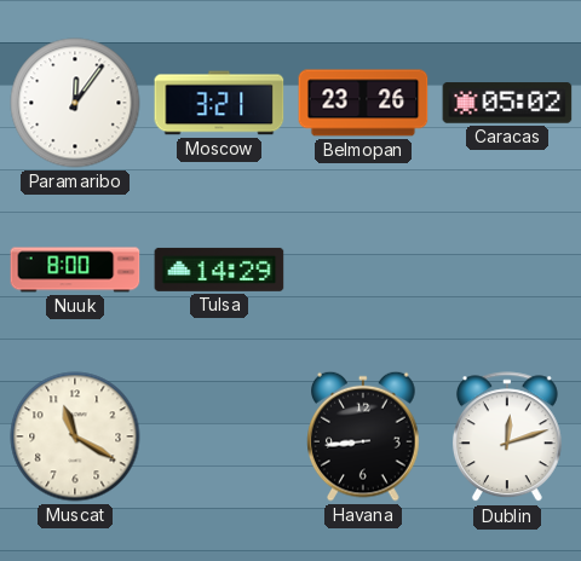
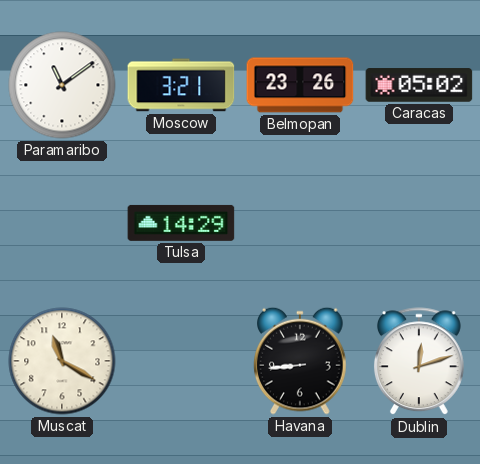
Paramaribo: 12:06 -> 11:09 (62, 85)
Nuuk: 8:00 -> none (75, 270)
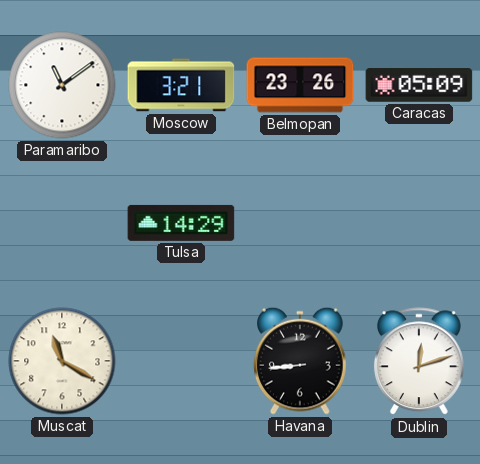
Caracas: 05:02 -> 05:09 (419, 85)
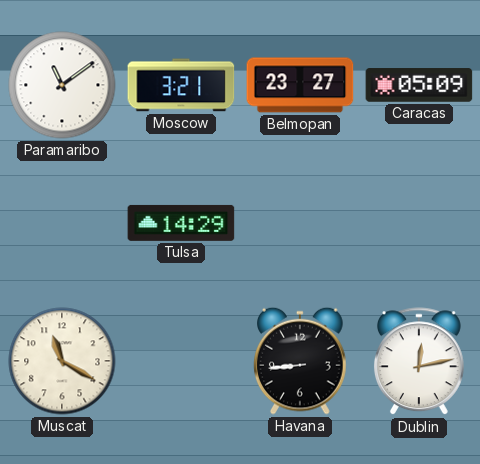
Belmopan: 23:26 -> 23:27 (300, 85)
Dublin: 12:12 -> 12:13 (419, 362)
